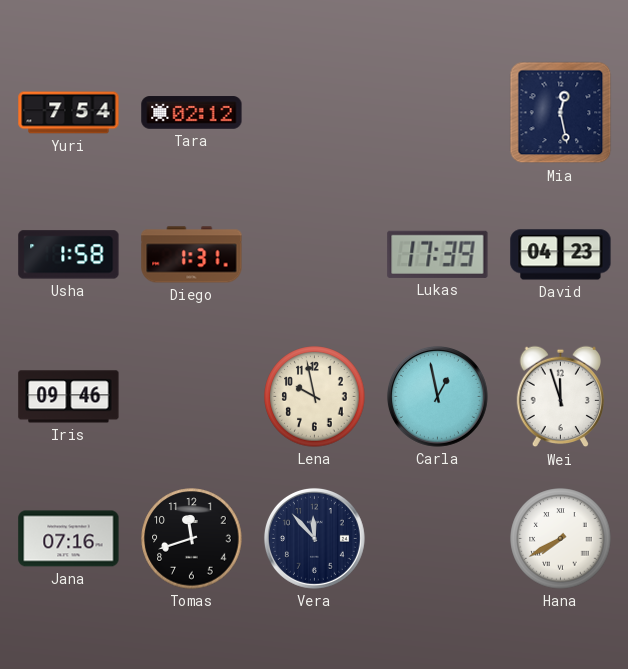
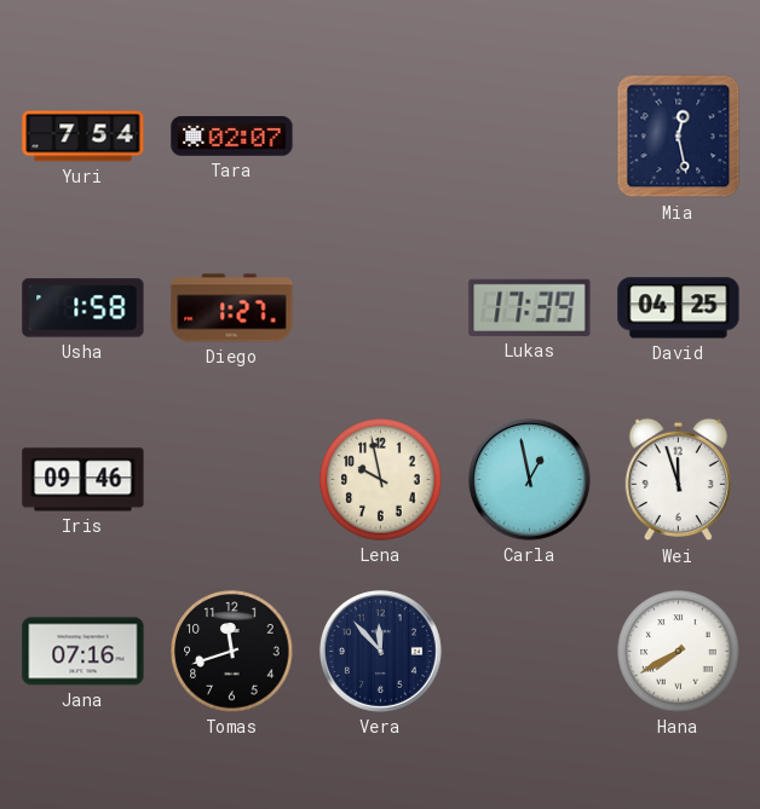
Tara: 02:12 -> 02:07 (232, 137)
Diego: 1:31 -> 1:27 (232, 308)
David: 04:23 -> 04:25 (679, 308)
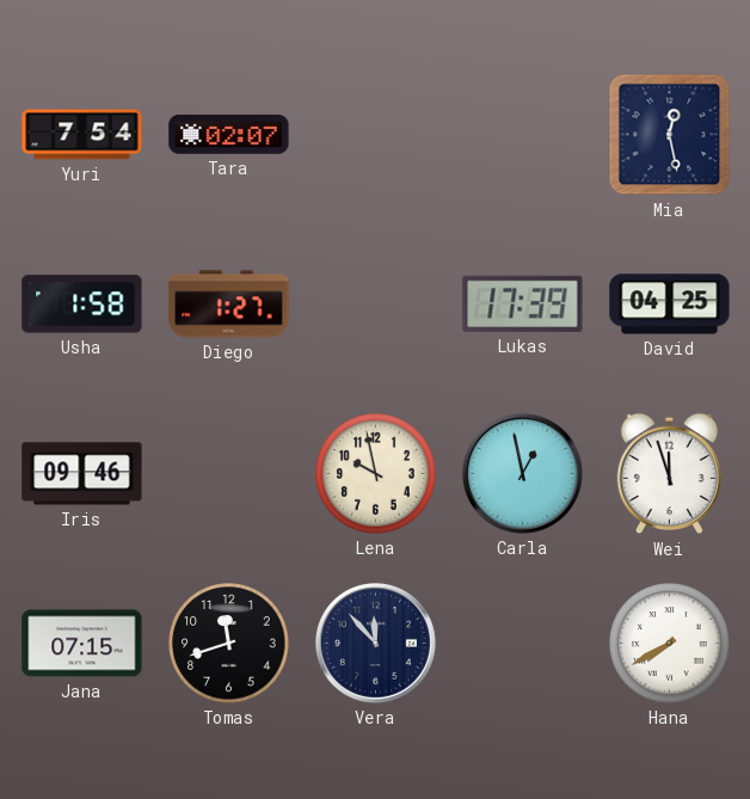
Jana: 07:16 -> 07:15 (82, 644)
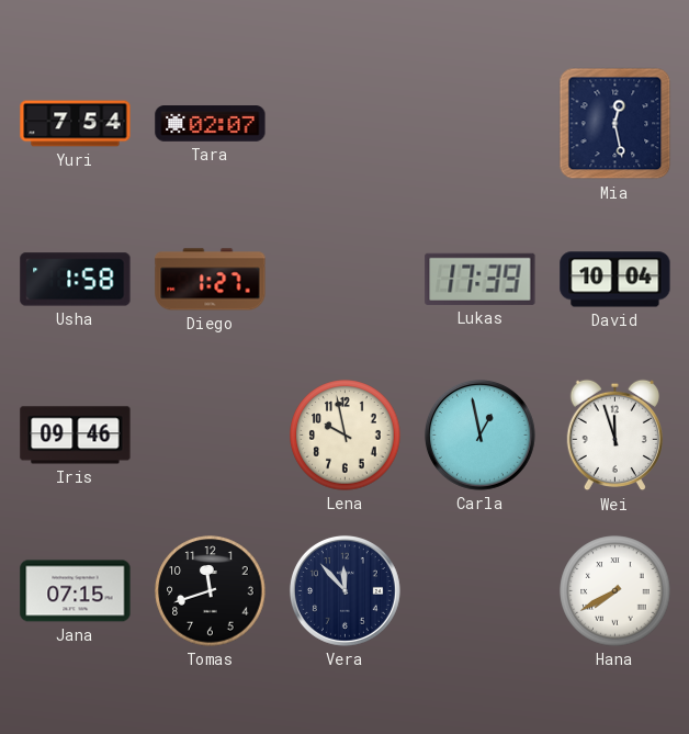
David: 04:25 -> 10:04 (615, 280)
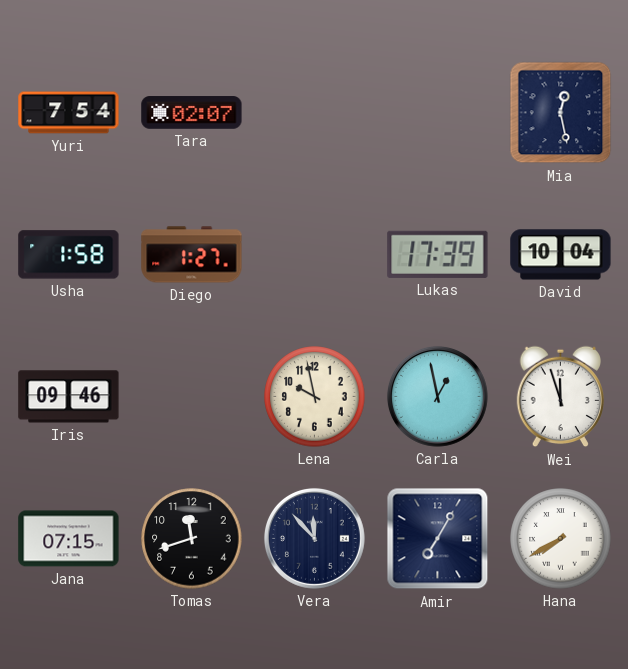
Amir: none -> 7:05 (438, 539)
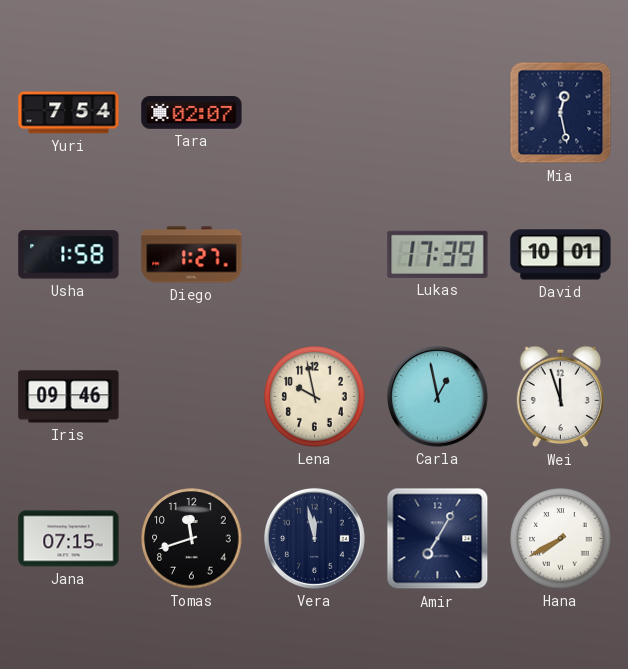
David: 10:04 -> 10:01 (561, 255)
Vera: 11:53 -> 11:58 (314, 538)
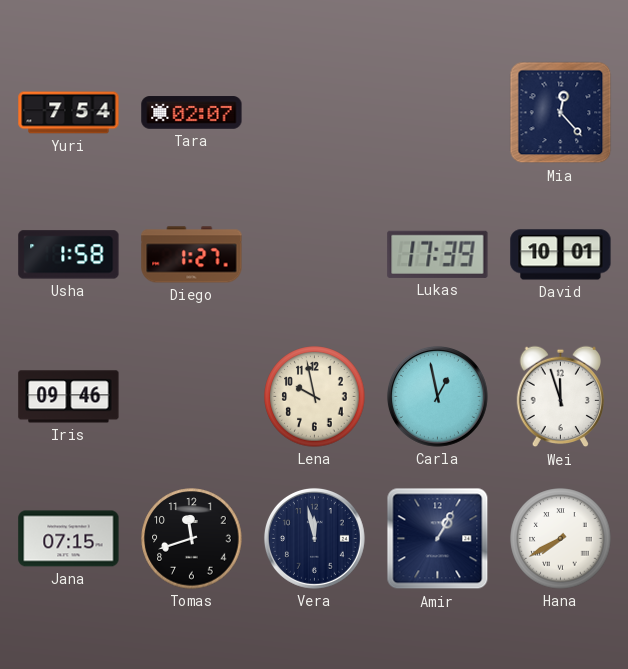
Mia: 12:28 -> 12:23 (561, 113)
Amir: 7:05 -> 1:05 (438, 539)
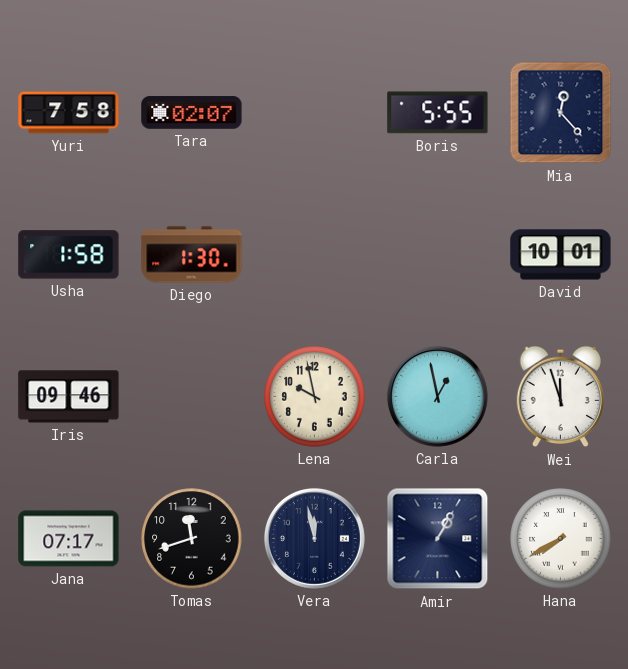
Yuri: 7:54 -> 7:58 (69, 113)
Boris: none -> 5:55 (438, 113)
Diego: 1:27 -> 1:30 (192, 255)
Lukas: 17:39 -> none (438, 254)
Jana: 07:15 -> 07:17 (69, 539)
